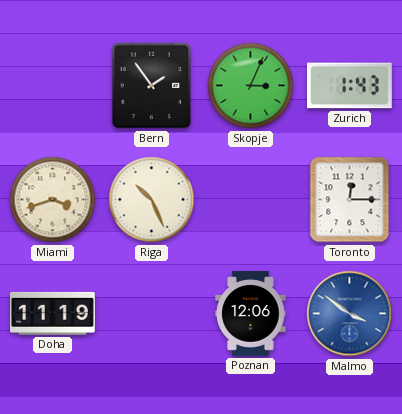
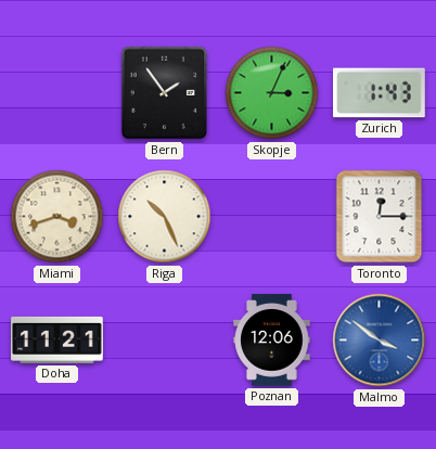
Doha: 11:19 -> 11:21 (57, 339)
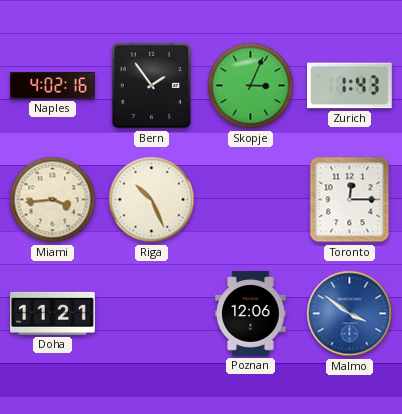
Naples: none -> 4:02 (53, 86)
Miami: 3:42 -> 3:44 (53, 200)
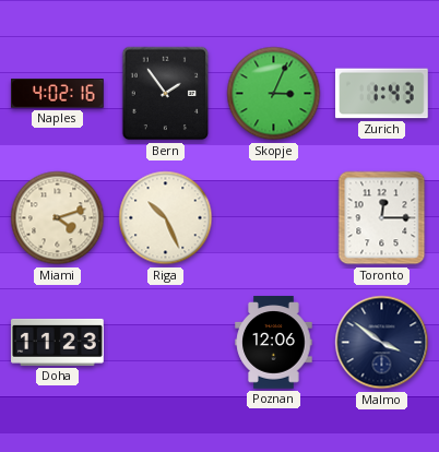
Miami: 3:44 -> 4:12 (58, 218)
Doha: 11:21 -> 11:23 (58, 342)
Malmo dial: blue -> navy (382, 343)
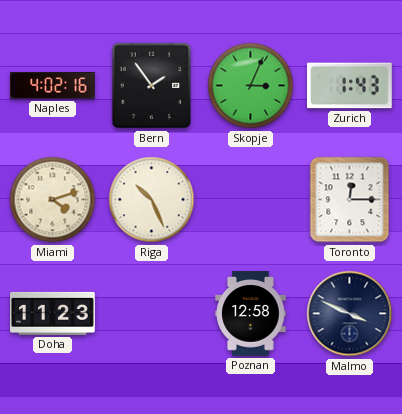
Poznan: 12:06 -> 12:58 (251, 314)
Malmo: 3:51 -> 3:49 (350, 314)
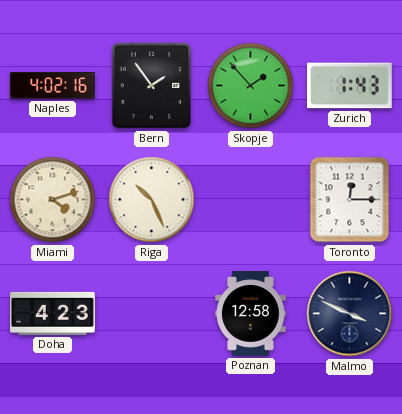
Skopje: 3:04 -> 1:53 (251, 86)
Doha: 11:23 -> 4:23 (53, 313)
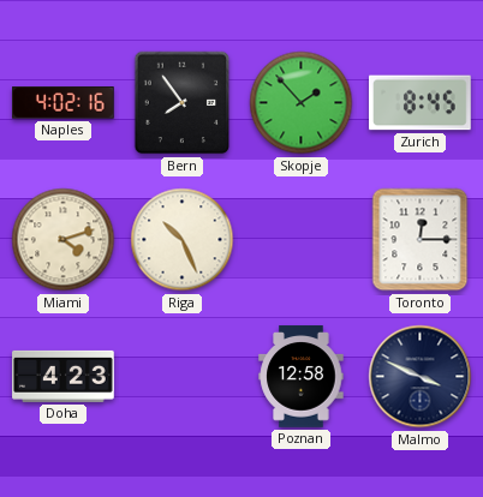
Bern: 1:54 -> 7:54 (183, 103)
Zurich: 1:43 -> 8:45 (421, 103)
